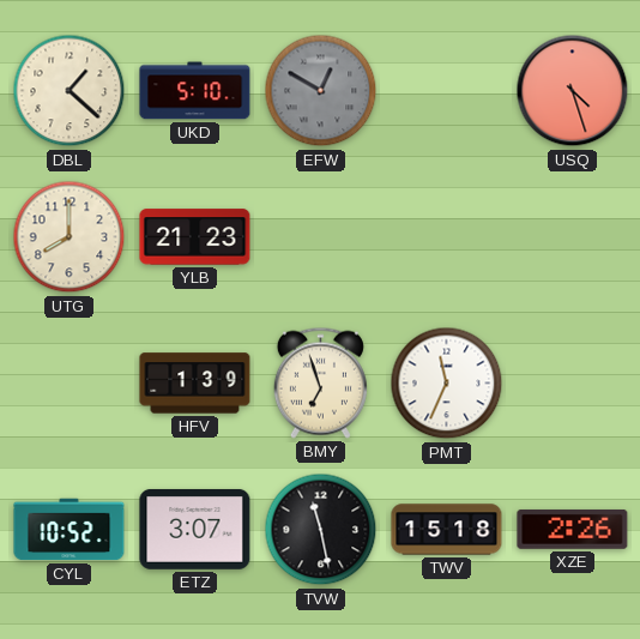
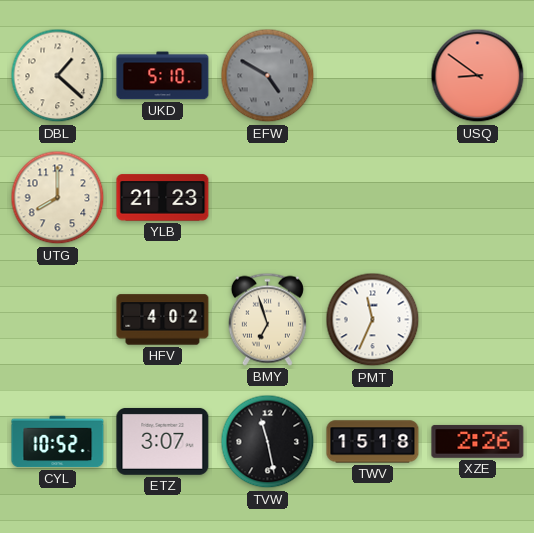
EFW: 12:50 -> 4:50 (268, 76)
USQ: 4:27 -> 8:51 (478, 76)
HFV: 1:39 -> 4:02 (163, 320)
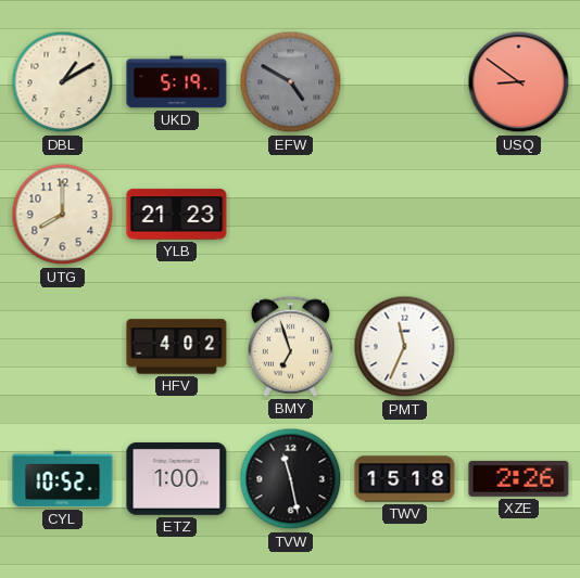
DBL: 1:22 -> 1:10 (63, 82)
UKD: 5:10 -> 5:19 (177, 82)
ETZ: 3:07 -> 1:00 (177, 479)
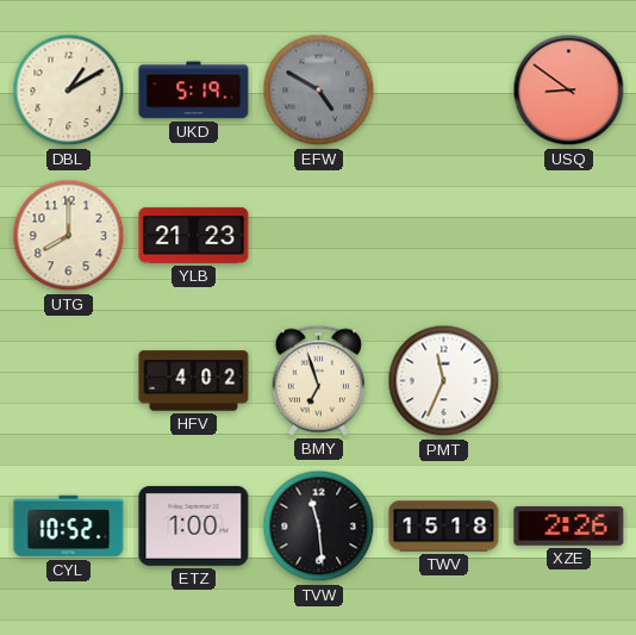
TVW: 11:28 -> 11:29 (319, 527)
